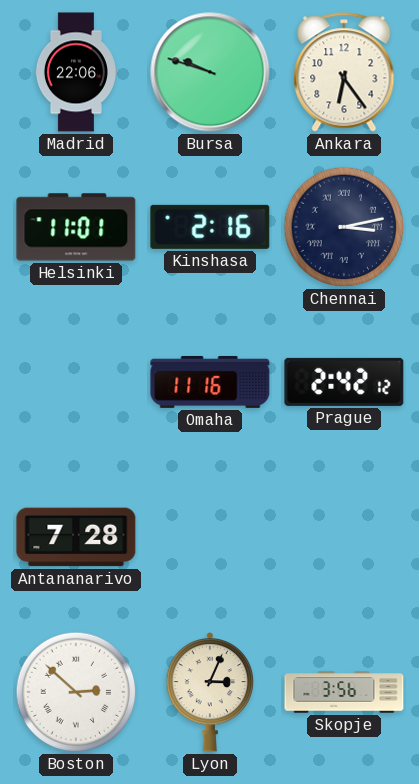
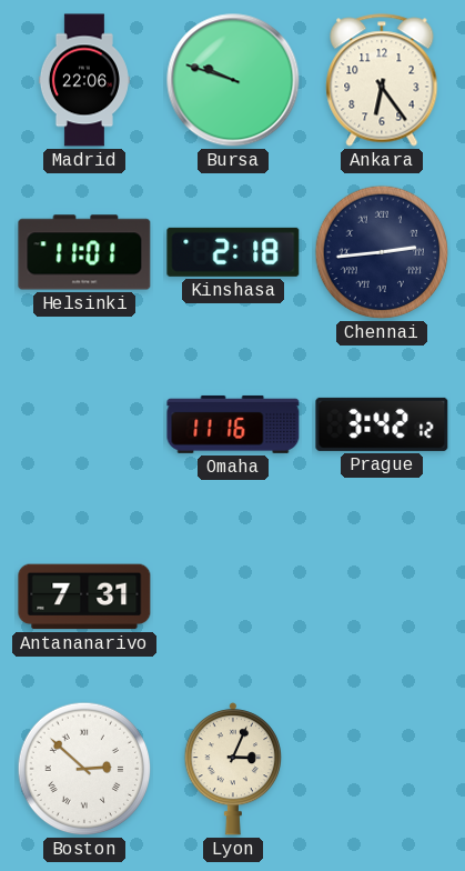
Kinshasa: 2:16 -> 2:18 (233, 252)
Chennai: 3:13 -> 2:44 (382, 252)
Prague: 2:42 -> 3:42 (382, 424)
Antananarivo: 7:28 -> 7:31 (84, 597)
Skopje: 3:56 -> none (344, 692)
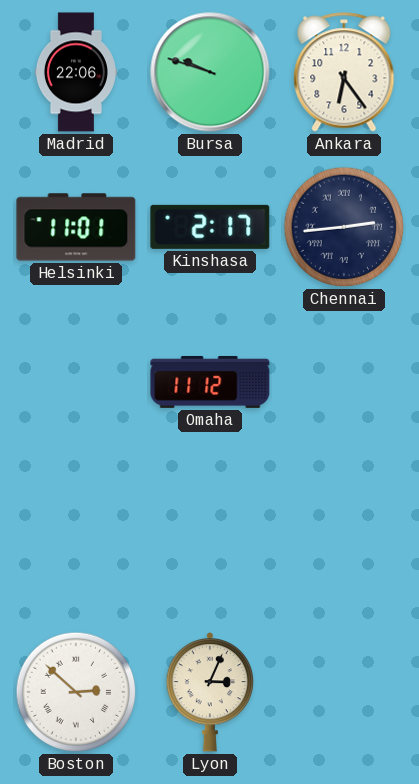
Kinshasa: 2:18 -> 2:17 (210, 227)
Omaha: 11:16 -> 11:12 (210, 382)
Prague: 3:42 -> none (382, 424)
Antananarivo: 7:31 -> none (84, 597)
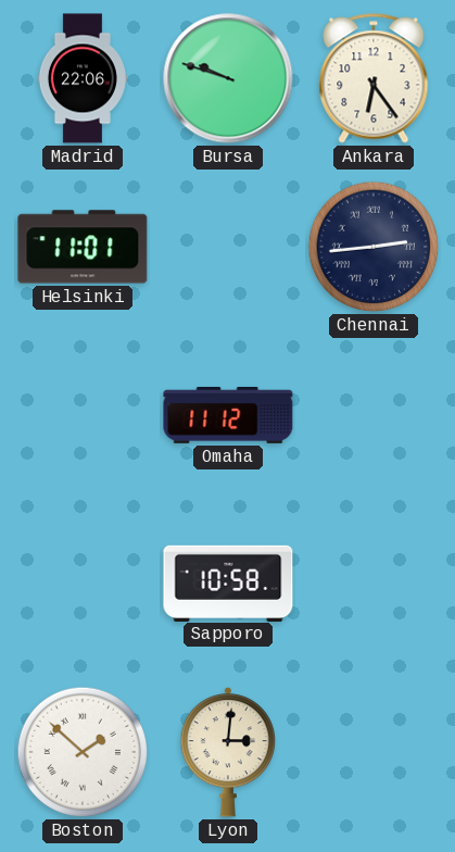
Kinshasa: 2:17 -> none (210, 227)
Sapporo: none -> 10:58 (228, 582)
Boston: 2:52 -> 1:52 (83, 752)
Lyon: 3:04 -> 3:01 (227, 753)
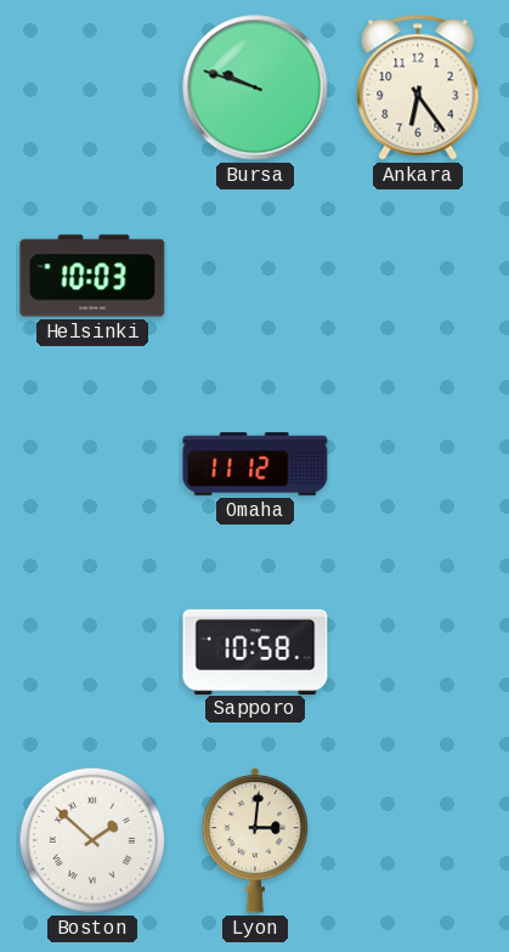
Madrid: 22:06 -> none (83, 78)
Helsinki: 11:01 -> 10:03 (92, 276)
Chennai: 2:44 -> none (374, 247)
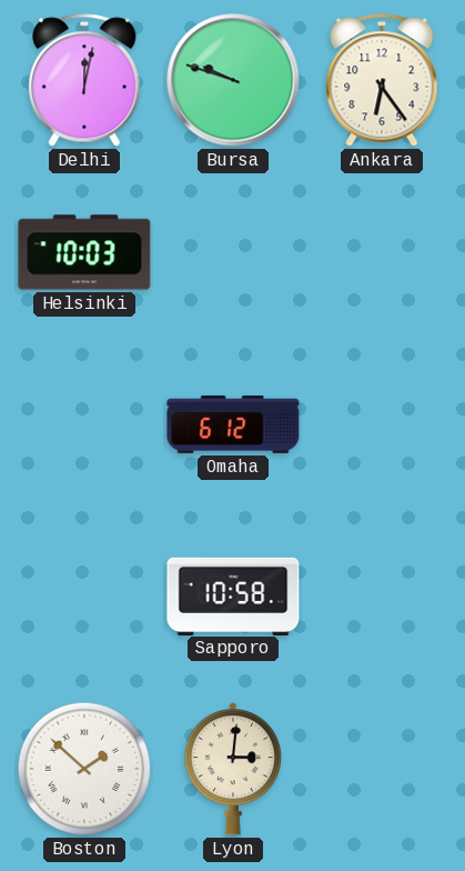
Delhi: none -> 12:02 (84, 80)
Omaha: 11:12 -> 6:12 (233, 424)
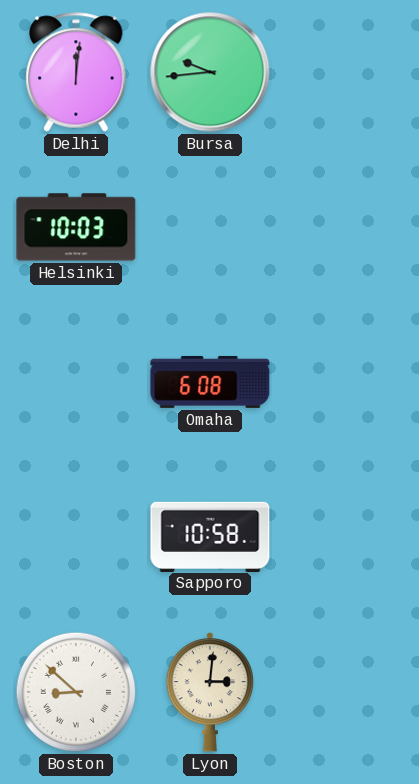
Delhi: 12:02 -> 12:01 (76, 72)
Bursa: 9:48 -> 9:44 (210, 72)
Ankara: 6:24 -> none (382, 80)
Omaha: 6:12 -> 6:08 (210, 382)
Boston: 1:52 -> 8:52 (76, 692)
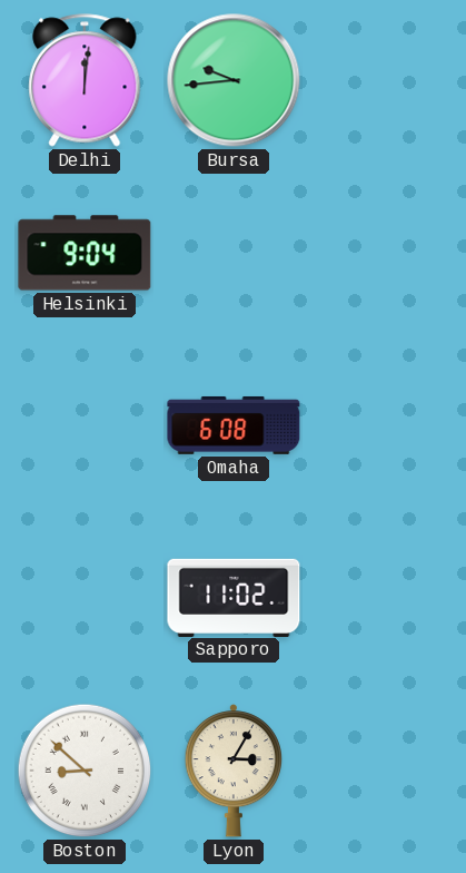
Helsinki: 10:03 -> 9:04 (85, 253)
Sapporo: 10:58 -> 11:02 (234, 597)
Lyon: 3:01 -> 3:05 (232, 772)
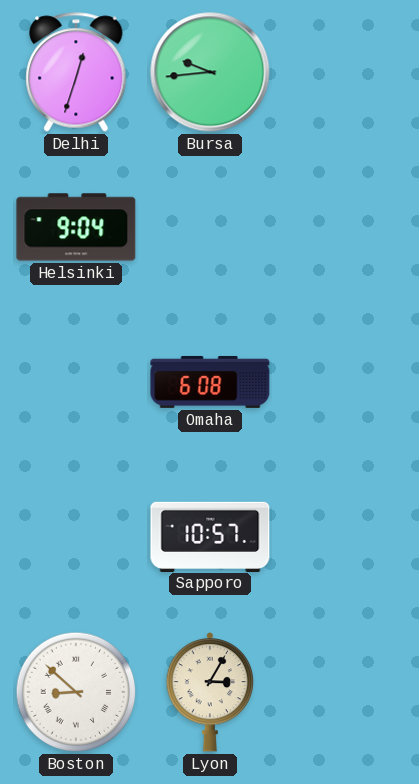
Delhi: 12:01 -> 12:33 (76, 72)
Sapporo: 11:02 -> 10:57 (210, 536)
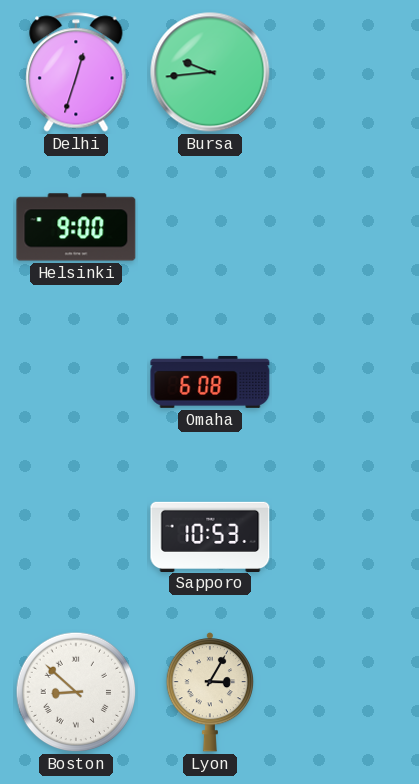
Helsinki: 9:04 -> 9:00 (76, 227)
Sapporo: 10:57 -> 10:53 (210, 536)
